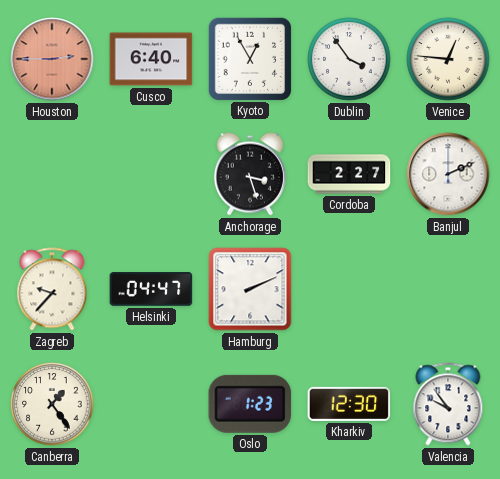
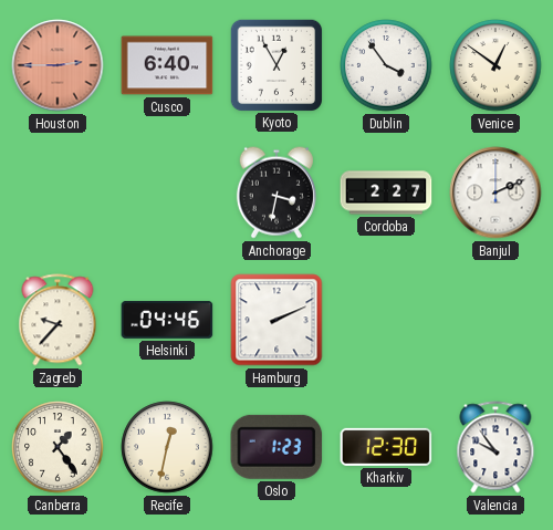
Venice: 12:46 -> 12:51 (495, 65)
Anchorage: 3:27 -> 3:32 (276, 193)
Helsinki: 04:47 -> 04:46 (167, 320)
Recife: none -> 12:32 (167, 447)
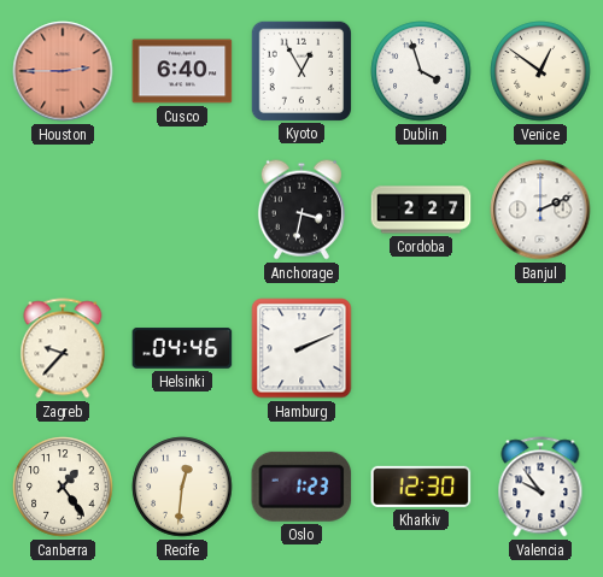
Dublin: 3:54 -> 3:57 (421, 71)
Recife: 12:32 -> 12:31 (182, 487)
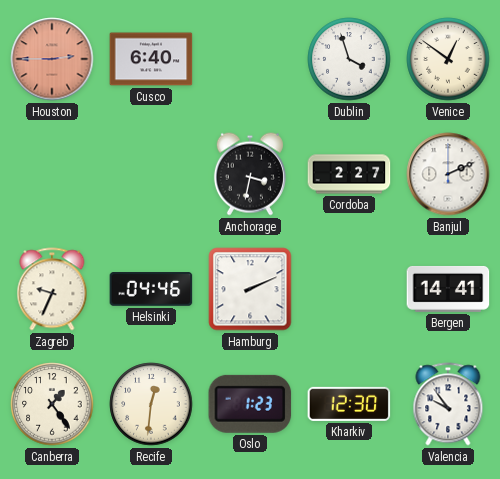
Kyoto: 12:55 -> none (300, 70)
Zagreb: 9:37 -> 9:34 (52, 289)
Bergen: none -> 14:41 (448, 289)
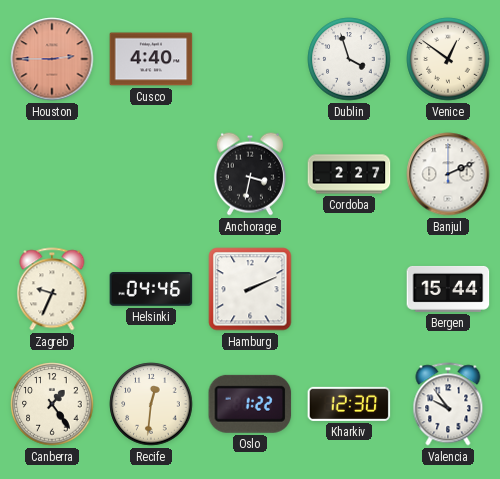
Cusco: 6:40 -> 4:40 (151, 59)
Bergen: 14:41 -> 15:44 (448, 289)
Oslo: 1:23 -> 1:22 (250, 404)
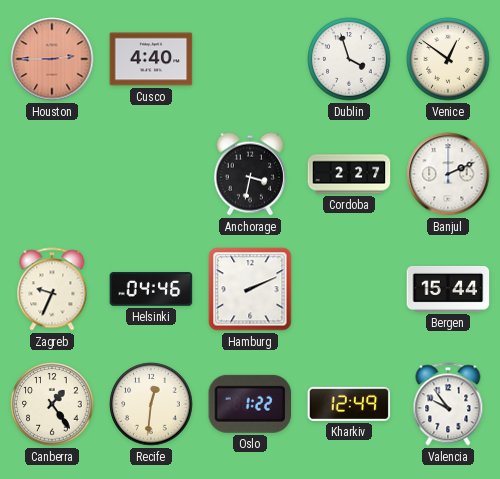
Kharkiv: 12:30 -> 12:49 (349, 404)
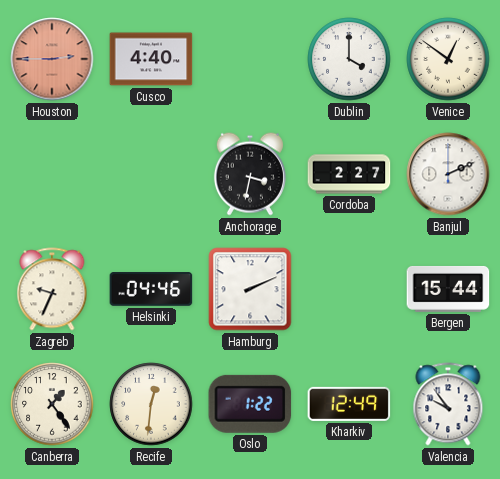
Dublin: 3:57 -> 4:00 (349, 59)
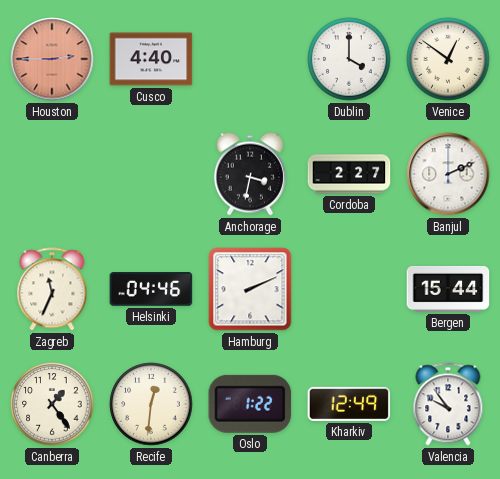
Zagreb: 9:34 -> 11:34 (52, 289)
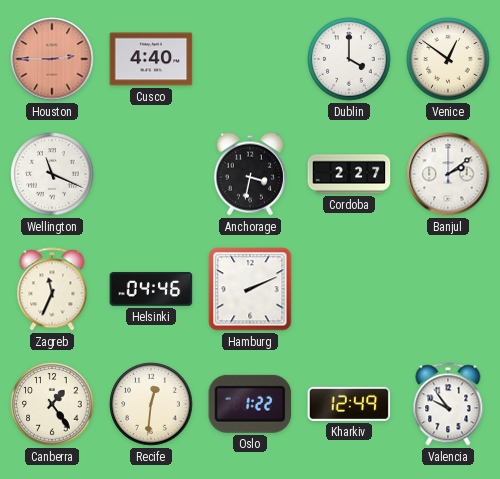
Wellington: none -> 11:19 (52, 174)
Banjul: 2:11 -> 2:09 (448, 174)
Bergen: 15:44 -> none (448, 289)
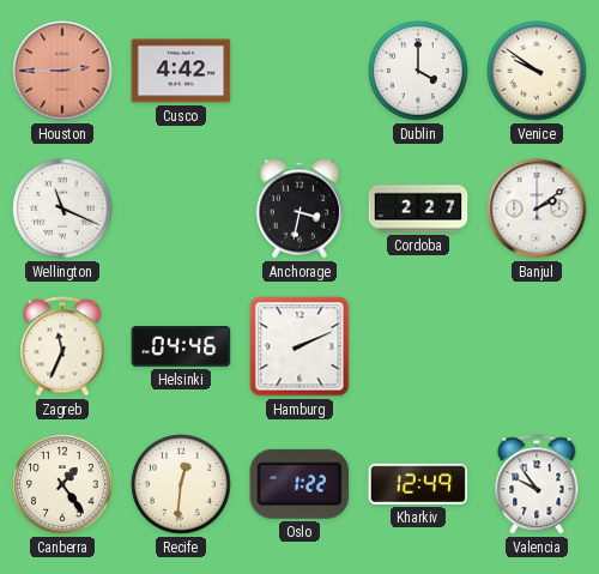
Cusco: 4:40 -> 4:42 (181, 71)
Venice: 12:51 -> 9:51 (537, 71)
